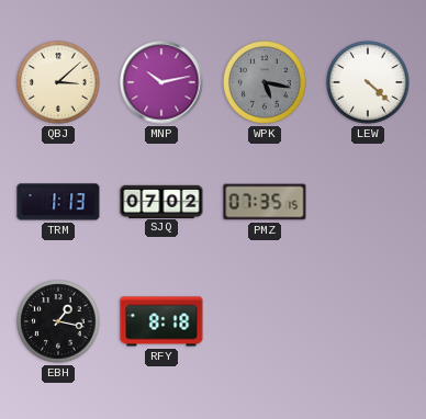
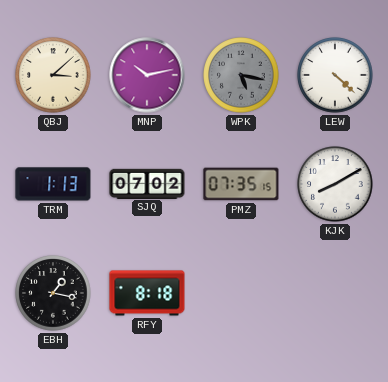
KJK: none -> 8:10 (335, 184)
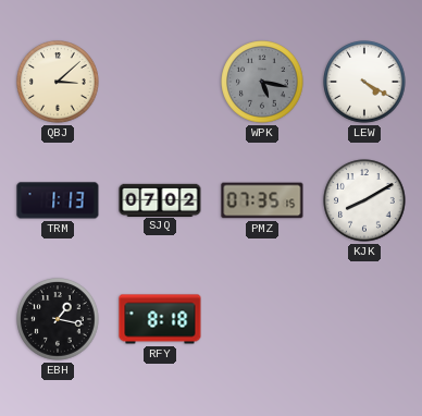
MNP: 10:13 -> none (147, 75)
LEW: 4:22 -> 4:20 (364, 82)
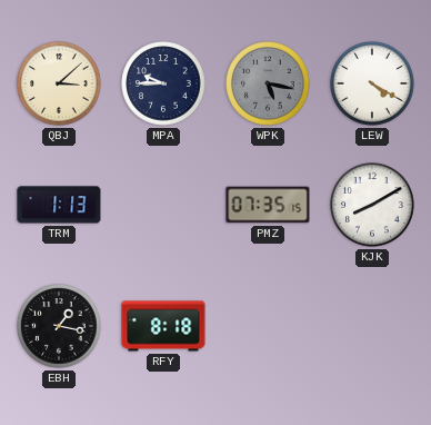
MPA: none -> 9:45 (163, 83)
SJQ: 07:02 -> none (160, 199)
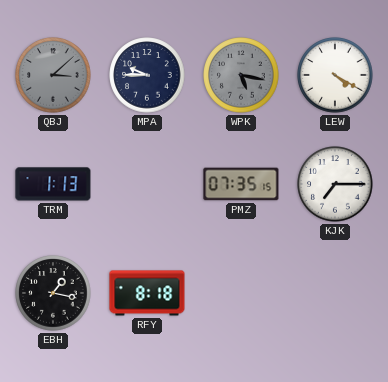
QBJ dial: cream -> grey (53, 75)
KJK: 8:10 -> 7:15 (335, 184)
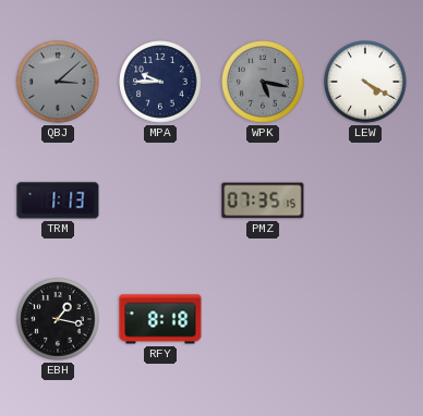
KJK: 7:15 -> none (335, 184)
